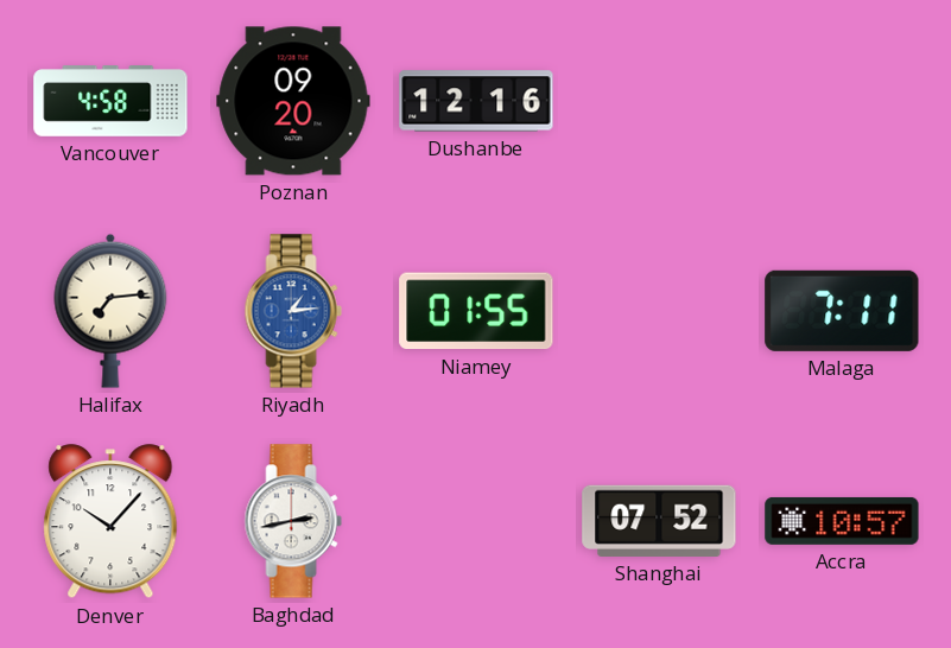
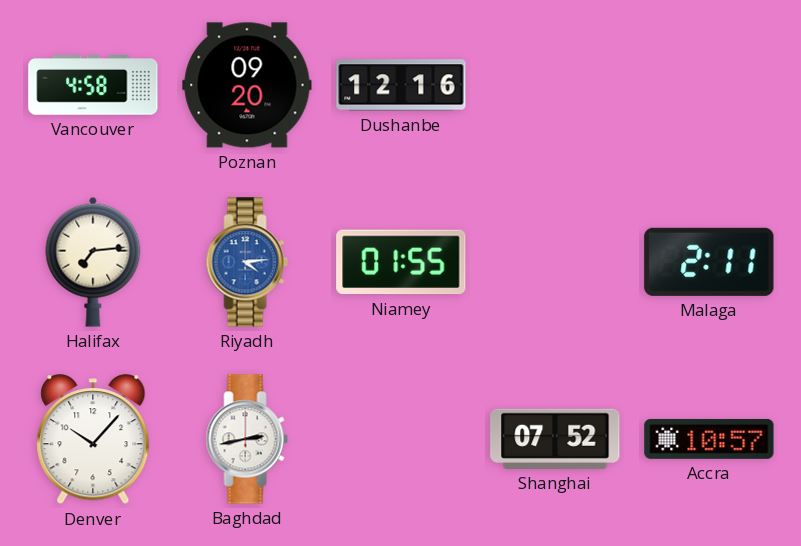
Riyadh: 1:14 -> 4:14 (247, 262)
Malaga: 7:11 -> 2:11 (709, 262)
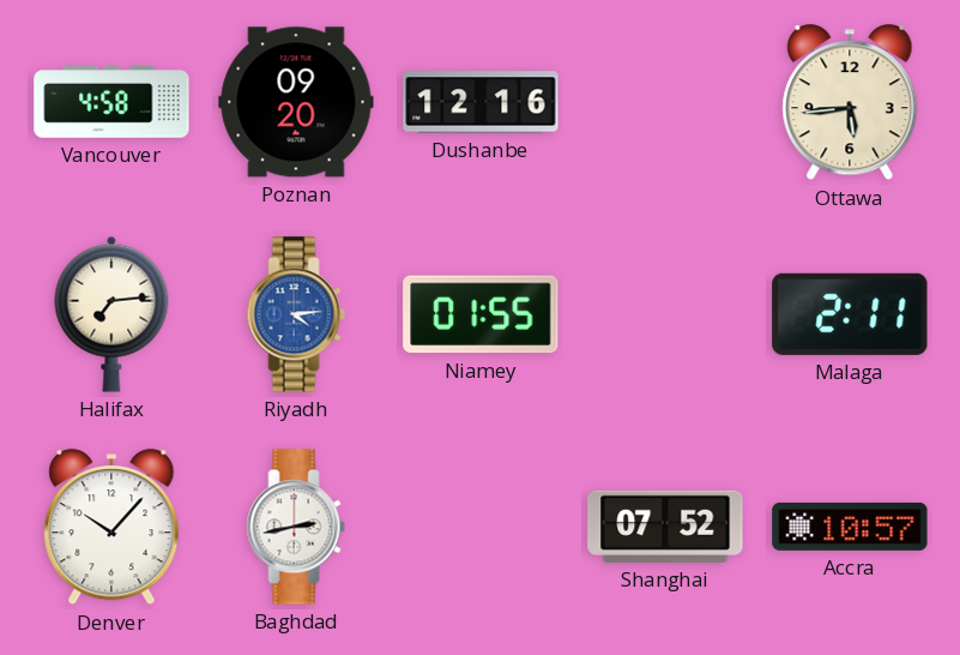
Ottawa: none -> 5:44 (850, 103)
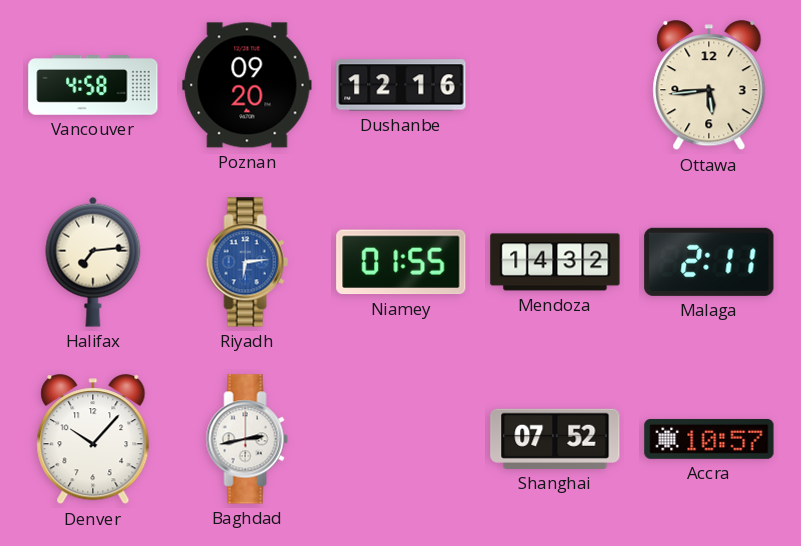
Riyadh: 4:14 -> 6:14 (247, 262)
Mendoza: none -> 14:32 (555, 262)
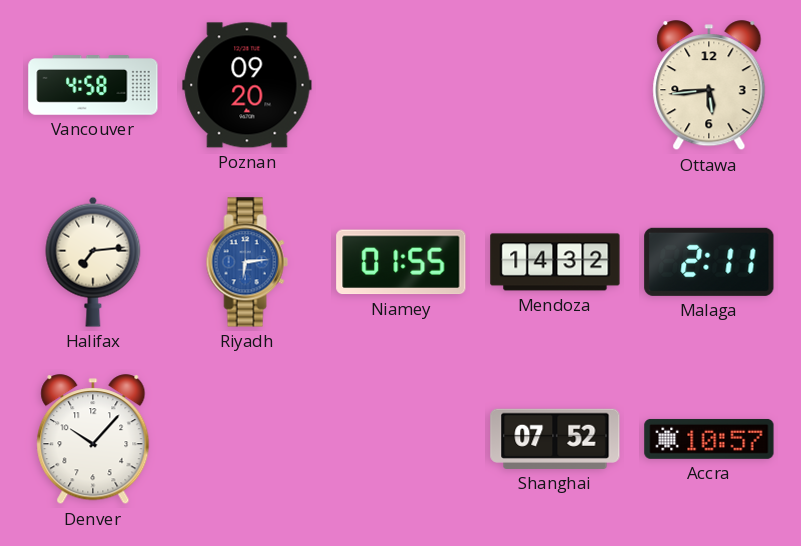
Dushanbe: 12:16 -> none (401, 85)
Baghdad: 2:43 -> none (247, 439)
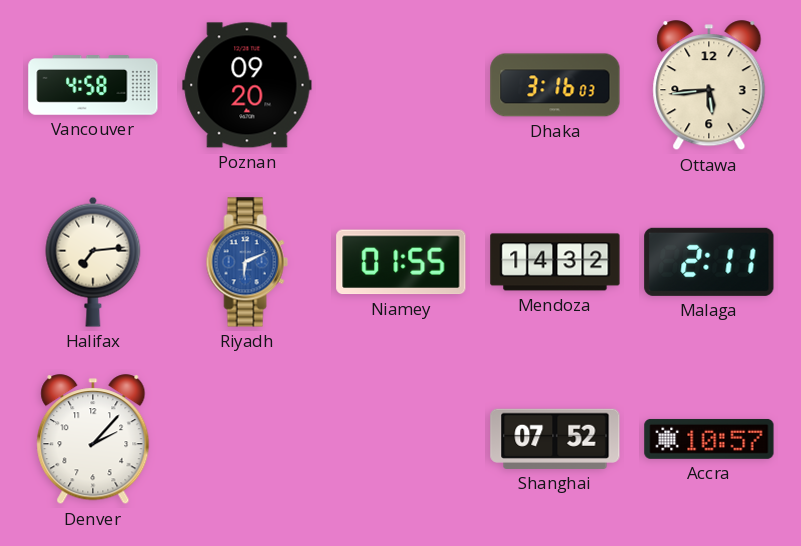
Dhaka: none -> 3:16 (555, 85)
Riyadh: 6:14 -> 6:11 (247, 262)
Denver: 10:07 -> 2:07 (93, 440)
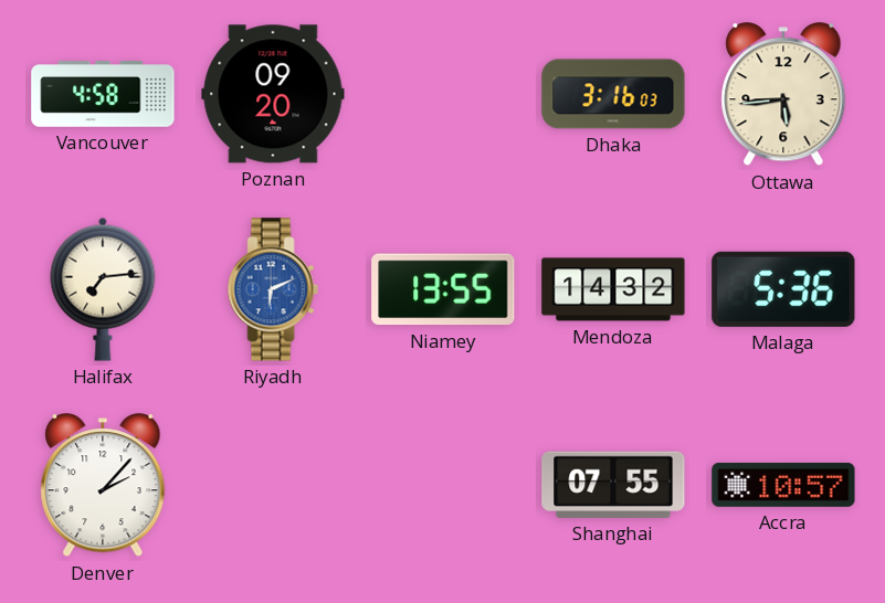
Niamey: 01:55 -> 13:55 (443, 289)
Malaga: 2:11 -> 5:36 (783, 289)
Shanghai: 07:52 -> 07:55 (613, 485)
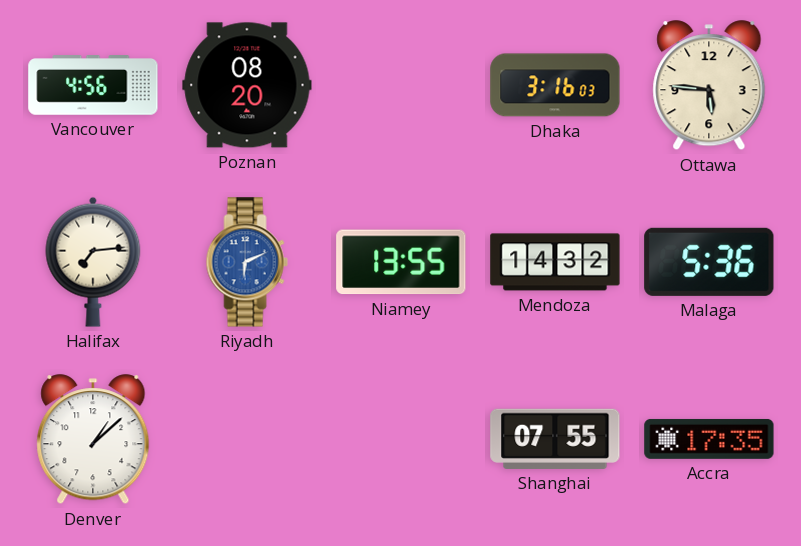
Vancouver: 4:58 -> 4:56 (93, 85)
Poznan: 09:20 -> 08:20 (247, 85)
Ottawa: 5:44 -> 5:46 (709, 86)
Denver: 2:07 -> 1:08 (93, 440)
Accra: 10:57 -> 17:35 (709, 439)
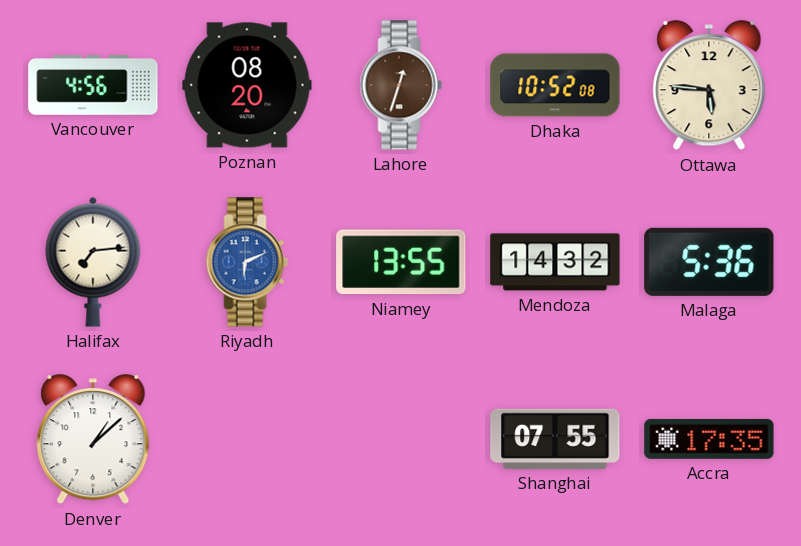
Lahore: none -> 12:33 (401, 85)
Dhaka: 3:16 -> 10:52 (555, 85)
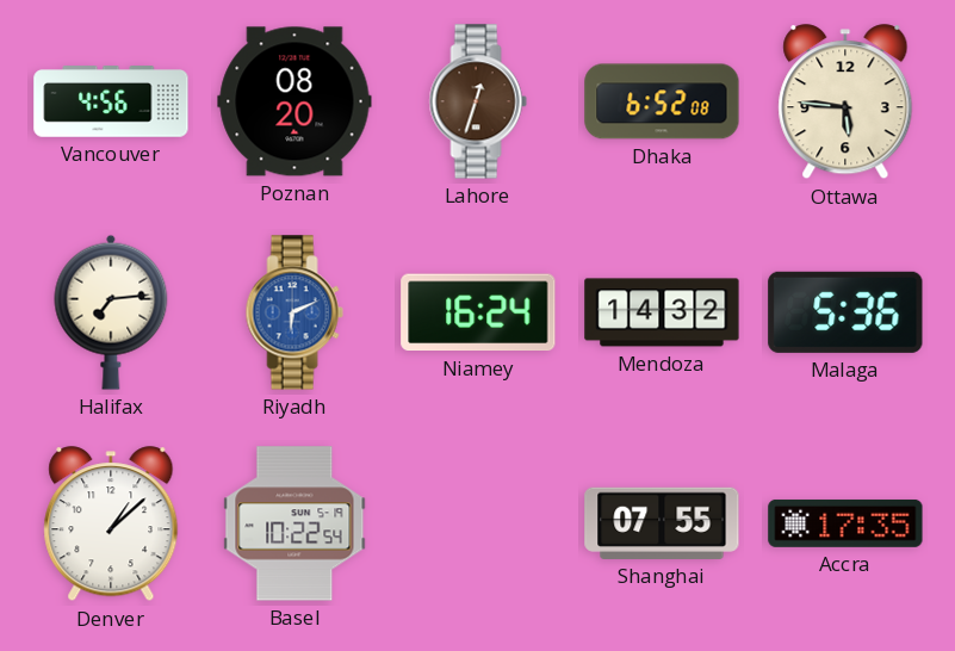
Dhaka: 10:52 -> 6:52 (662, 101)
Niamey: 13:55 -> 16:24 (478, 312)
Basel: none -> 10:22 (294, 523)
